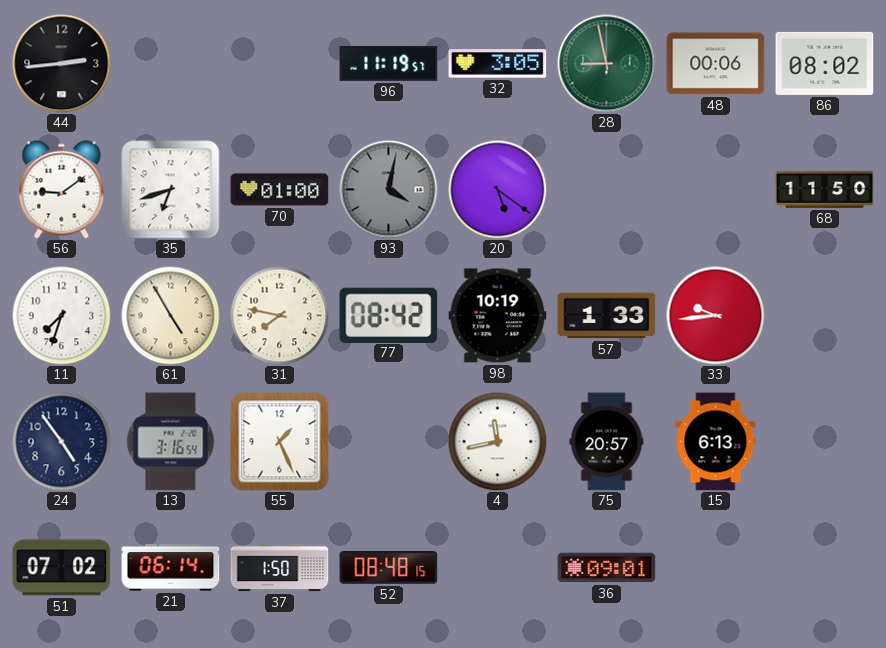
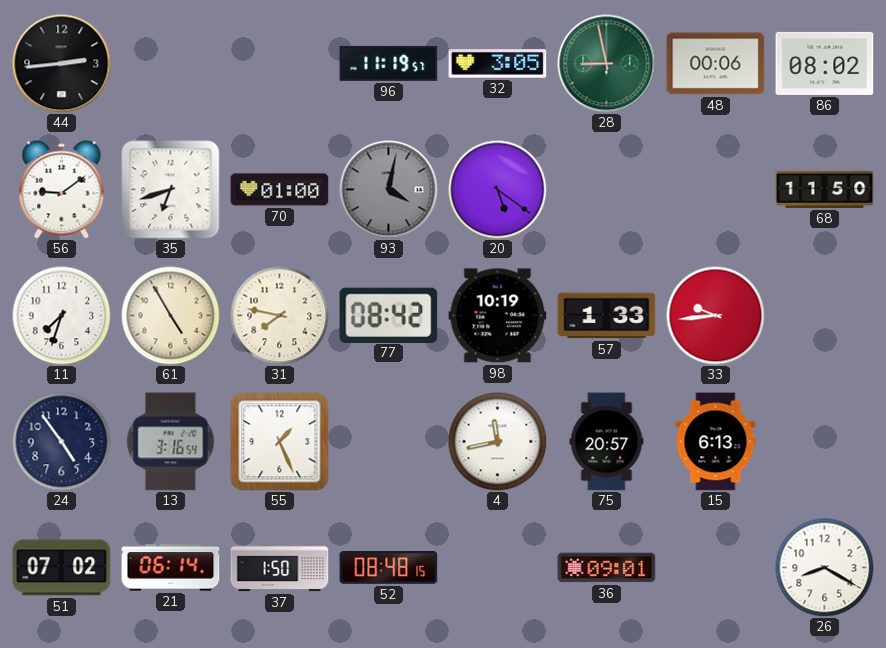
26: none -> 8:20 (825, 568)
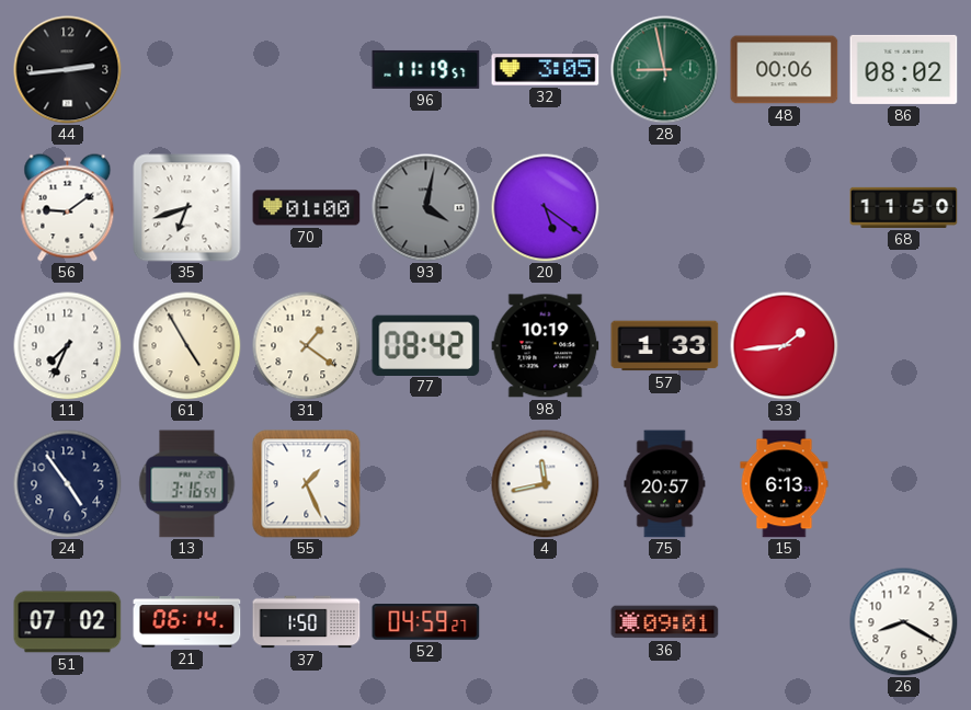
11: 7:33 -> 7:34 (68, 346)
31: 7:47 -> 1:21 (307, 346)
33: 9:44 -> 1:44 (785, 346)
52: 08:48 -> 04:59 (426, 622)
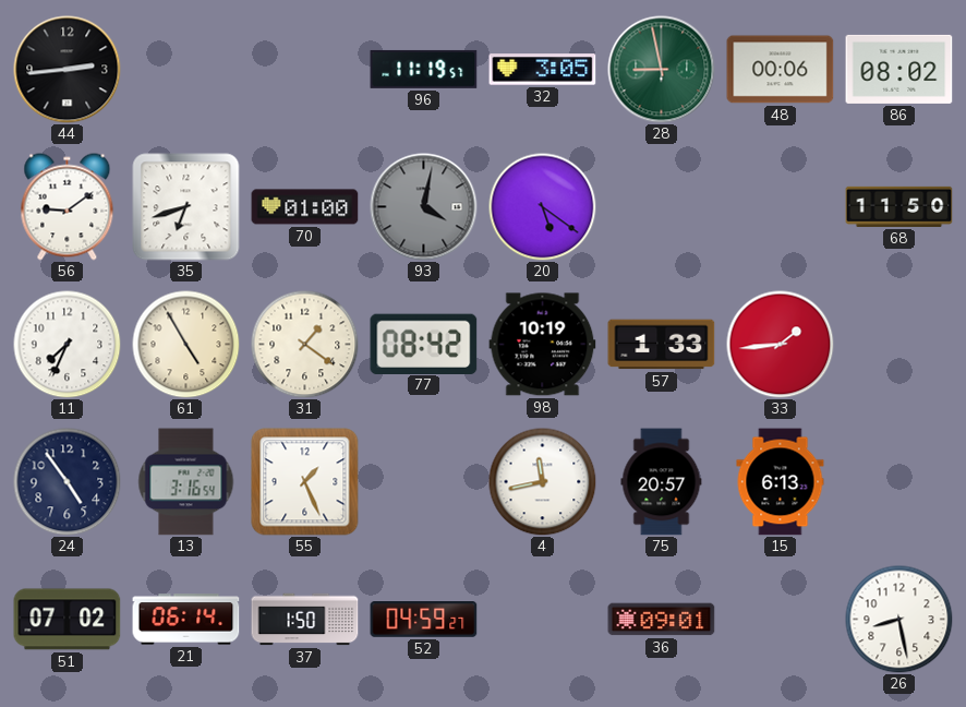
26: 8:20 -> 8:28 (899, 620)
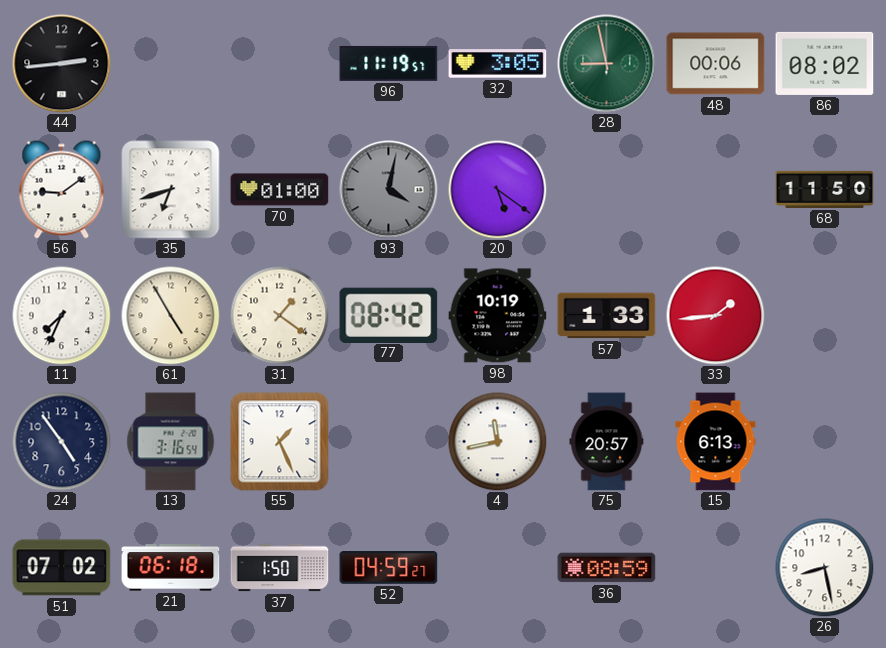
21: 06:14 -> 06:18 (171, 568)
36: 09:01 -> 08:59 (607, 568)
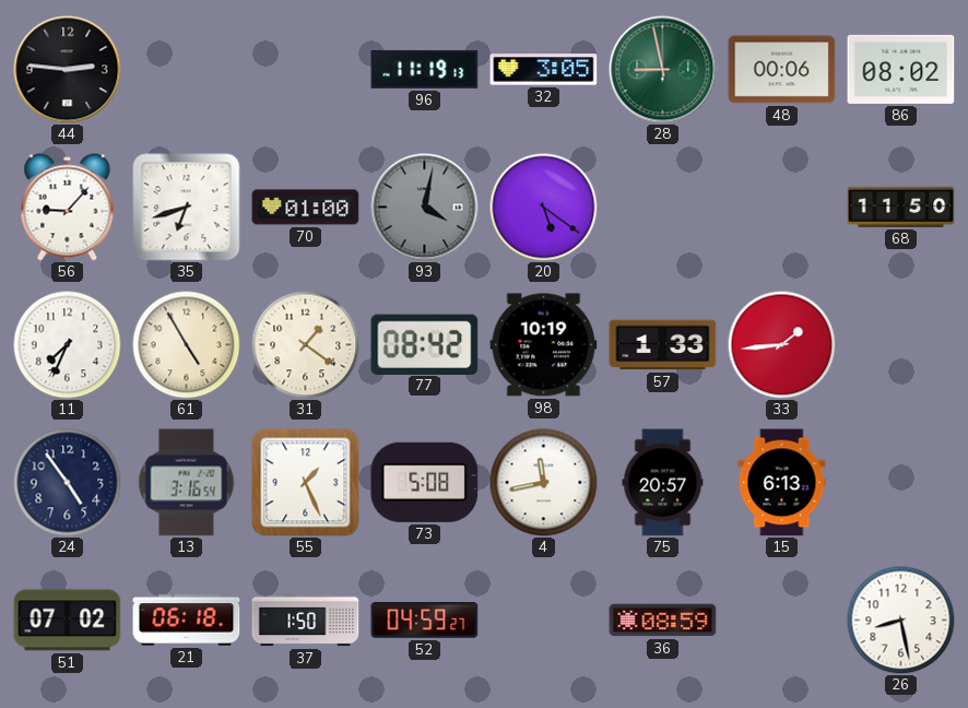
44: 2:44 -> 2:46 (68, 70)
96: 11:19:57 -> 11:19:13 (425, 69)
56: 9:09 -> 9:07 (68, 208)
73: none -> 5:08 (425, 482)
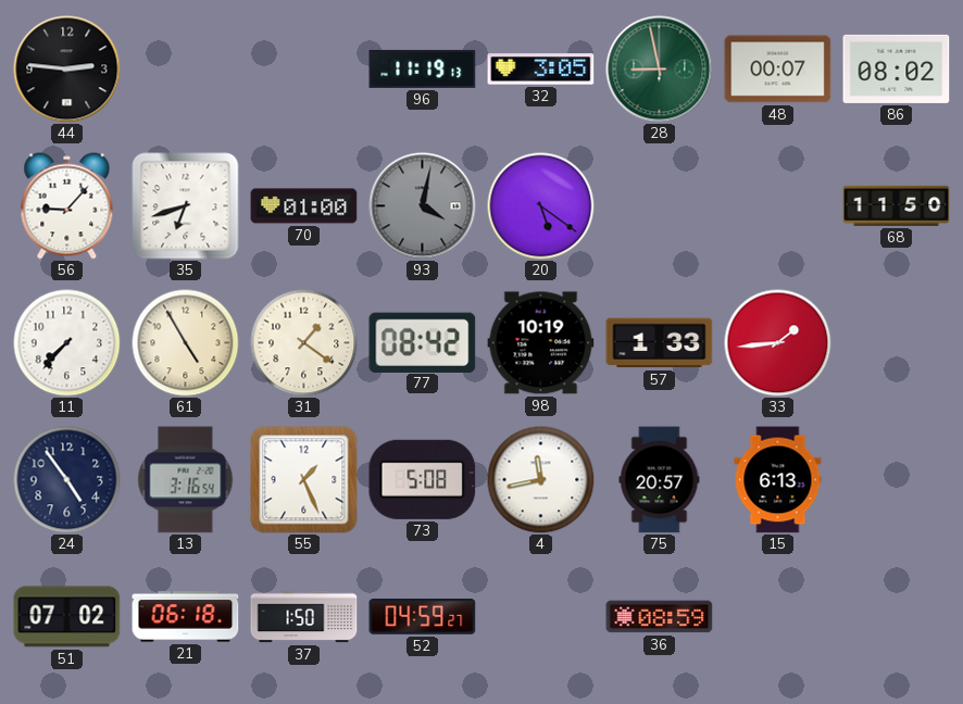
48: 00:06 -> 00:07 (778, 70)
11: 7:34 -> 7:37 (67, 343)
26: 8:28 -> none (901, 621)
